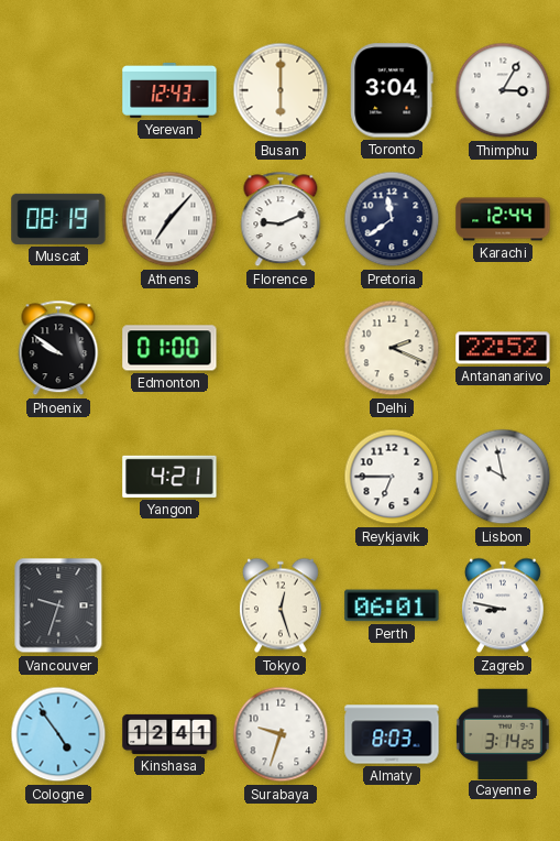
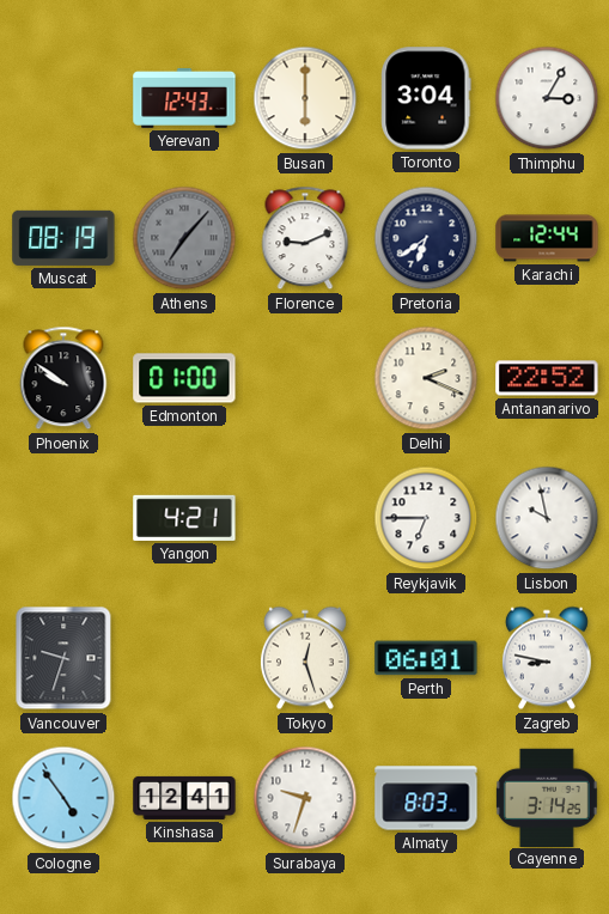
Athens dial: white -> grey (184, 238)
Pretoria: 11:39 -> 6:39 (426, 238)
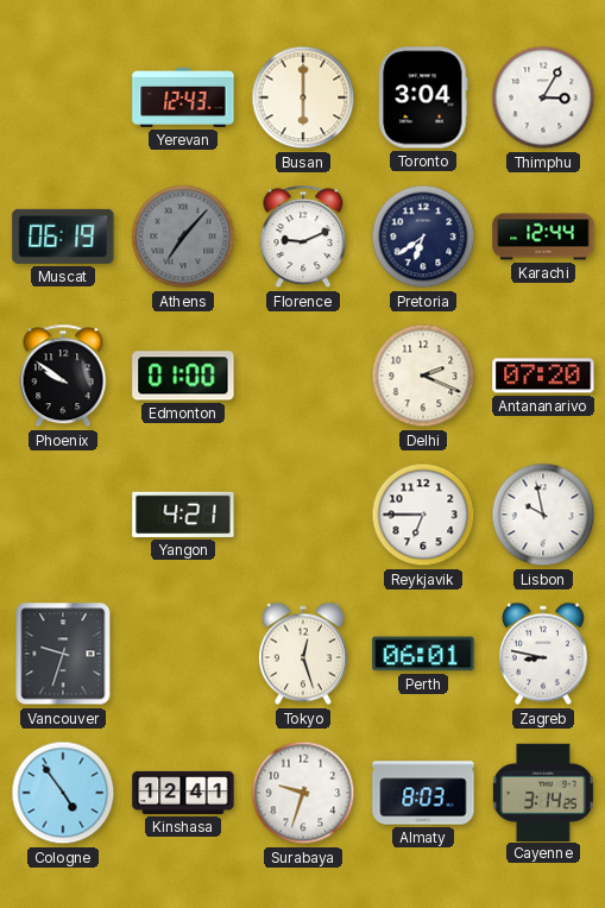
Muscat: 08:19 -> 06:19 (63, 237)
Antananarivo: 22:52 -> 07:20 (543, 376)
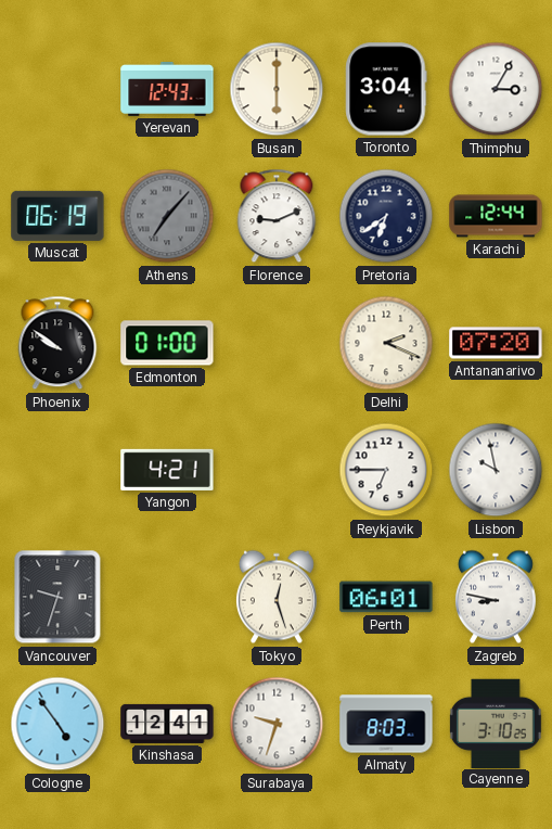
Cayenne: 3:14 -> 3:10 (496, 723)
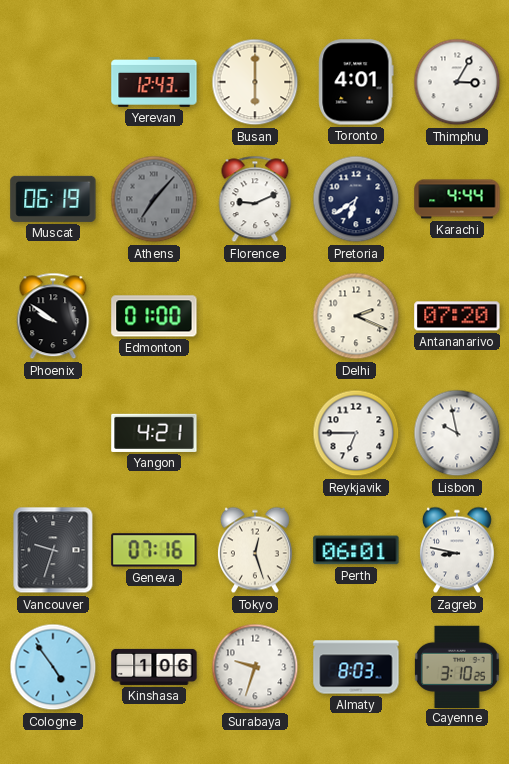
Toronto: 3:04 -> 4:01 (356, 82)
Karachi: 12:44 -> 4:44 (457, 199)
Geneva: none -> 07:16 (154, 550)
Kinshasa: 12:41 -> 1:06 (154, 667)
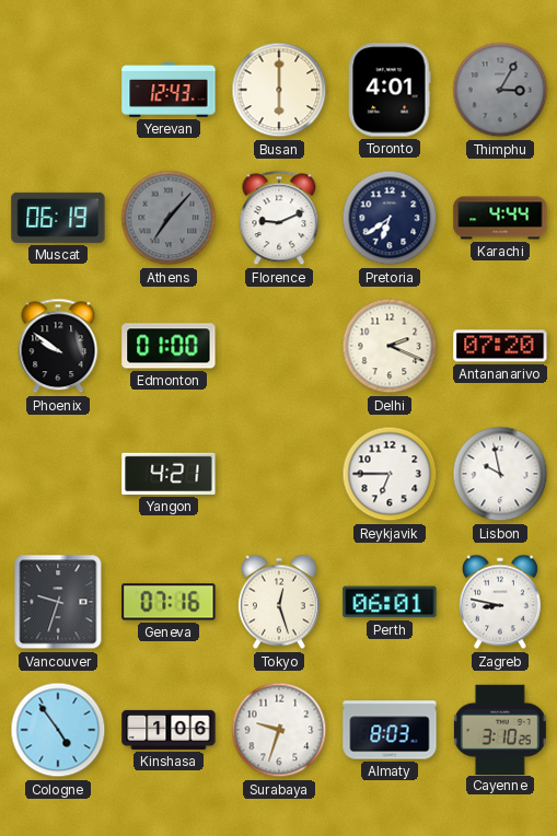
Thimphu dial: white -> grey (500, 90)
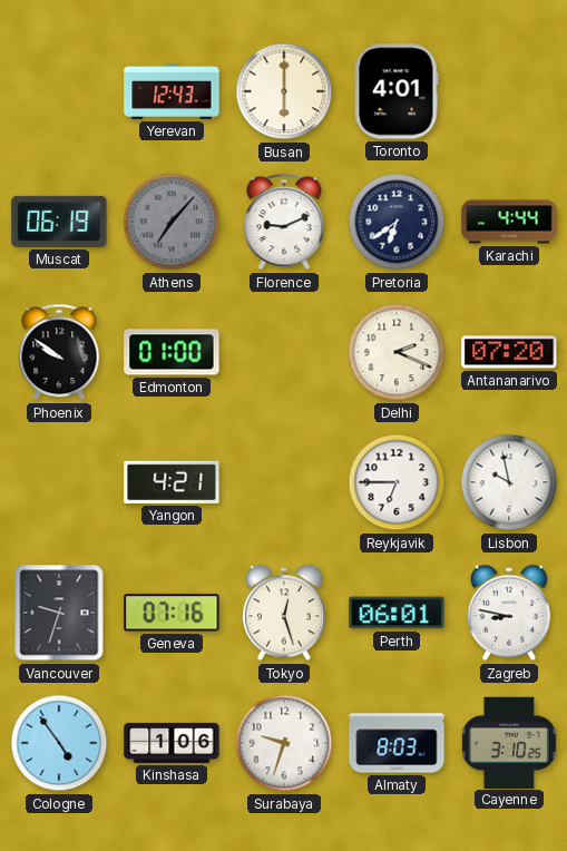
Thimphu: 3:05 -> none (500, 90)
